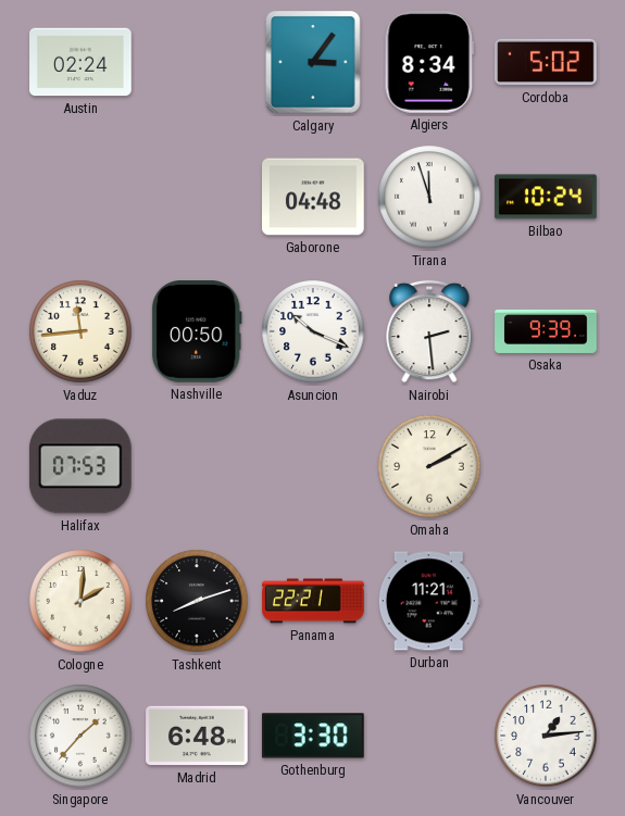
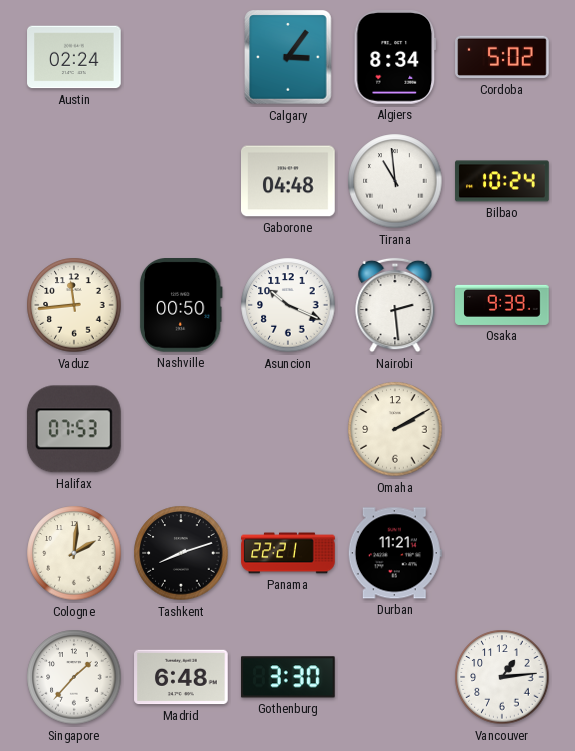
Tirana: 11:57 -> 10:59 (395, 181)
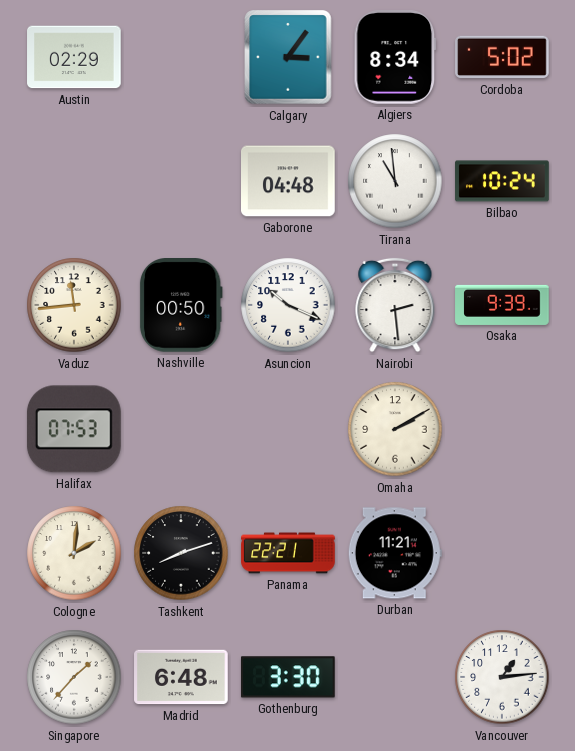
Austin: 02:24 -> 02:29 (74, 57)
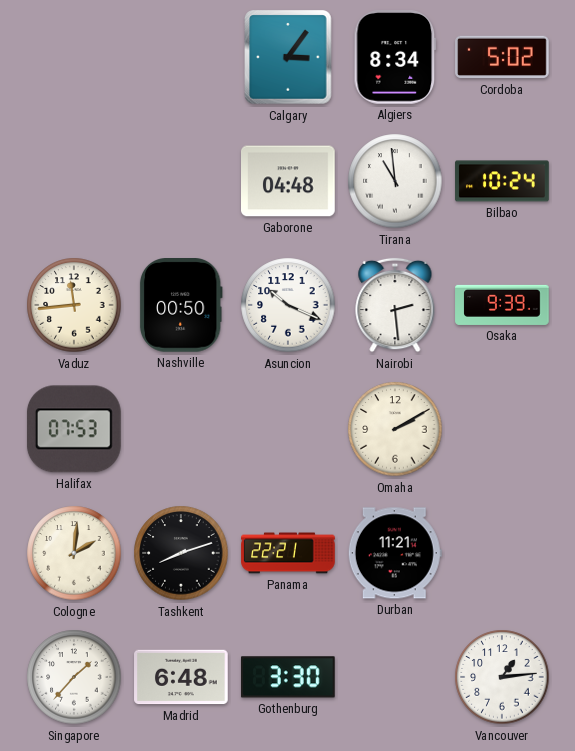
Austin: 02:29 -> none (74, 57)
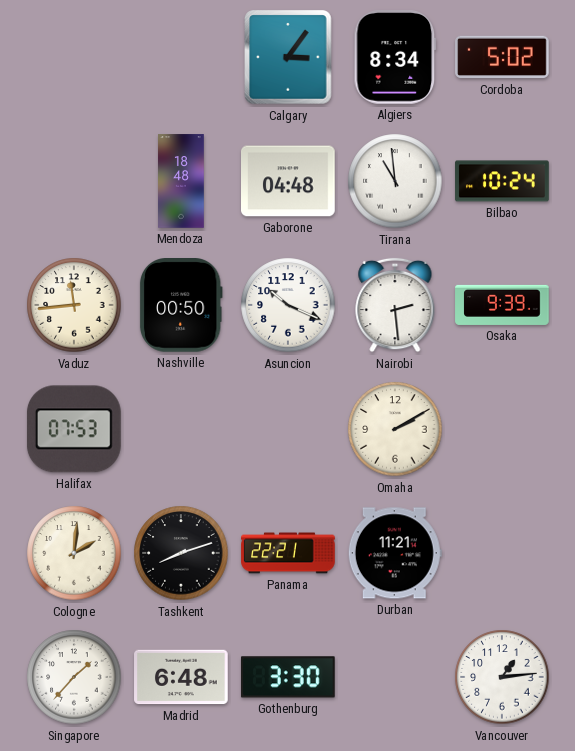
Mendoza: none -> 18:48 (181, 181)
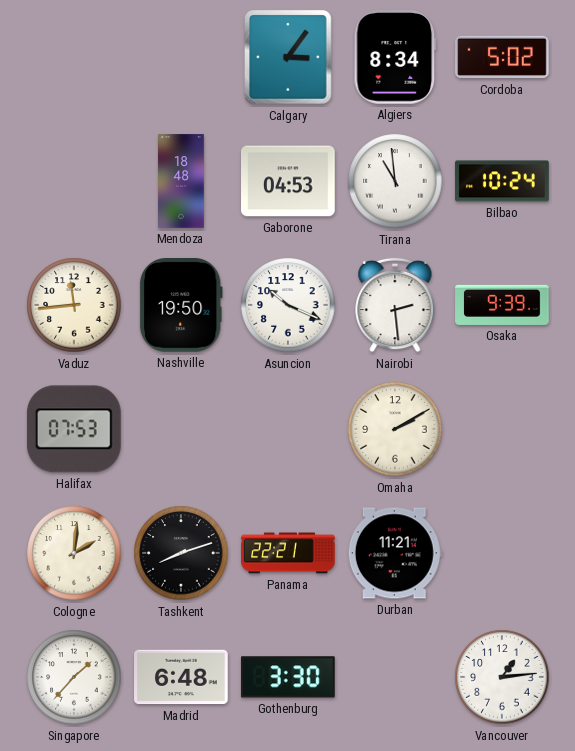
Gaborone: 04:48 -> 04:53 (288, 181)
Nashville: 00:50 -> 19:50 (181, 306)
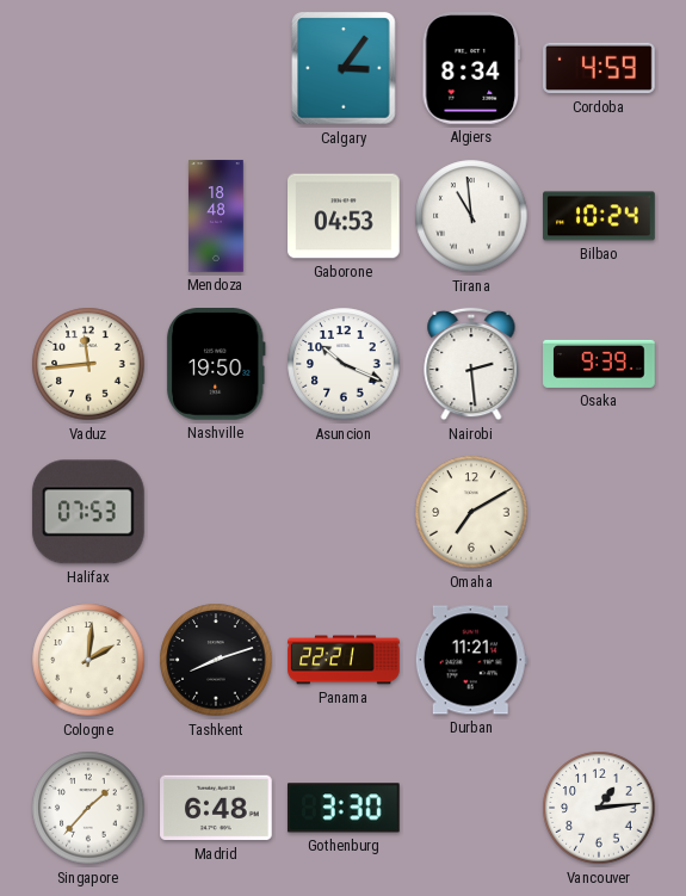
Cordoba: 5:02 -> 4:59 (599, 68)
Omaha: 2:10 -> 7:10 (471, 512)
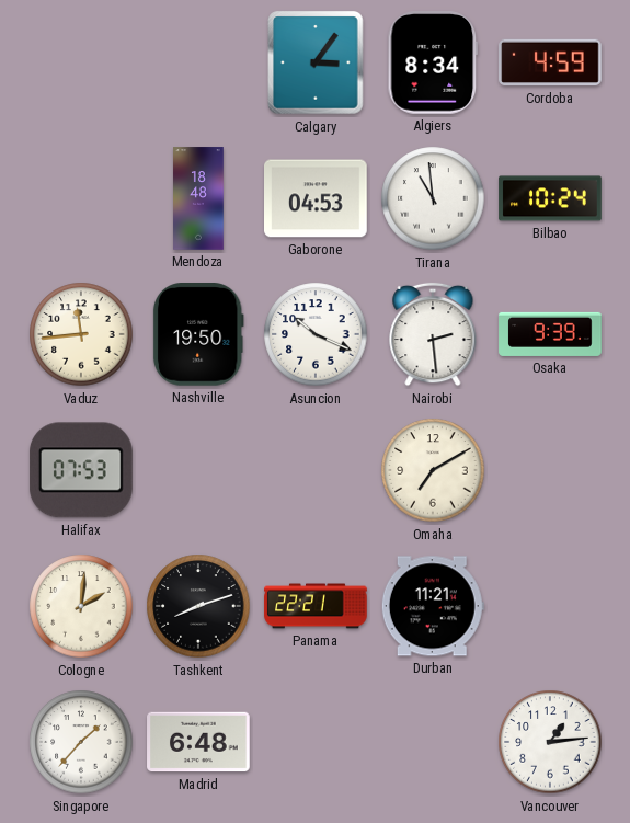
Gothenburg: 3:30 -> none (344, 808)
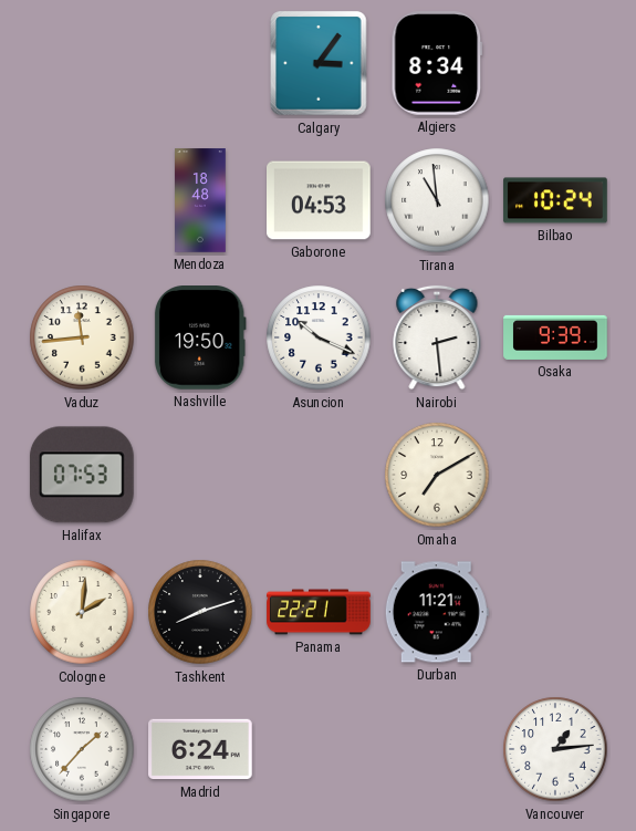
Cordoba: 4:59 -> none (550, 62)
Madrid: 6:48 -> 6:24 (200, 749)
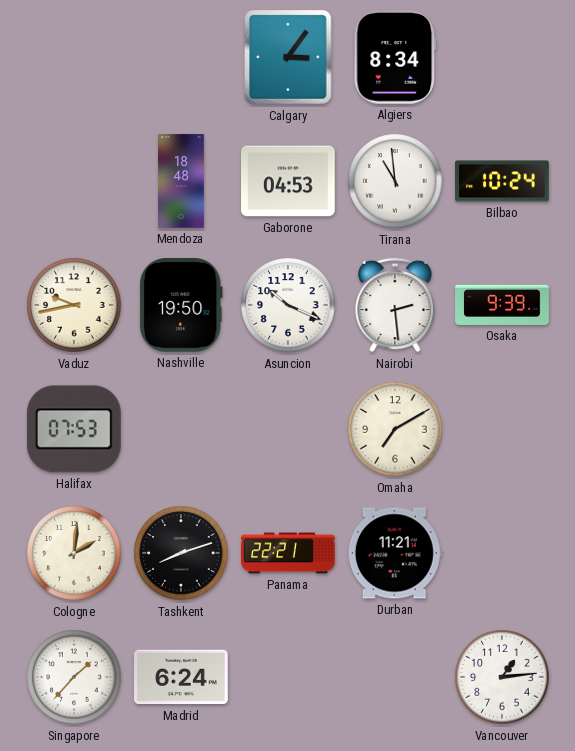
Vaduz: 11:44 -> 9:43 (74, 305)
